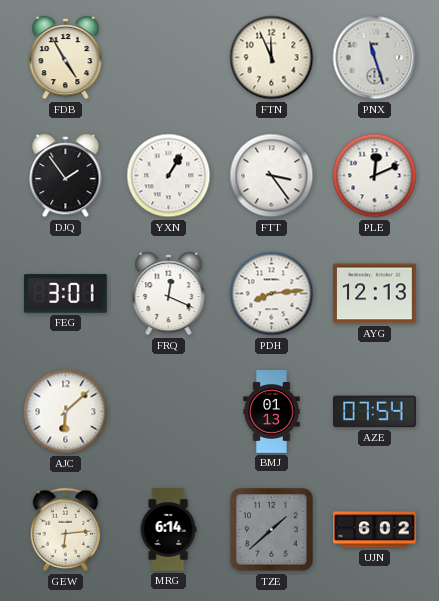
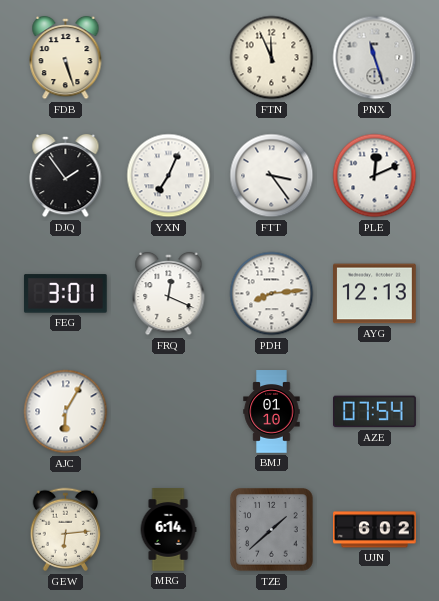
FDB: 4:55 -> 5:27 (66, 58)
YXN: 1:05 -> 7:04 (169, 176)
AJC: 6:08 -> 6:05 (66, 412)
BMJ: 01:13 -> 01:10 (272, 412)
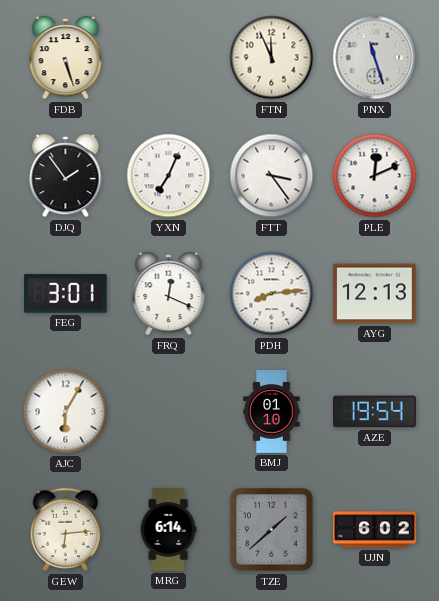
AZE: 07:54 -> 19:54 (375, 412)
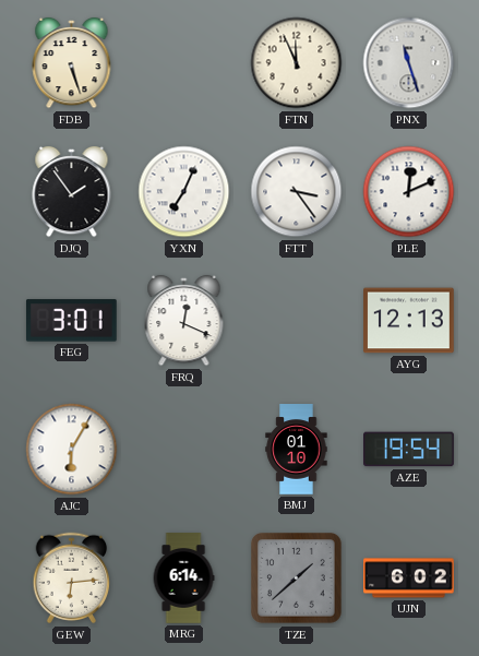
PDH: 8:14 -> none (272, 294)
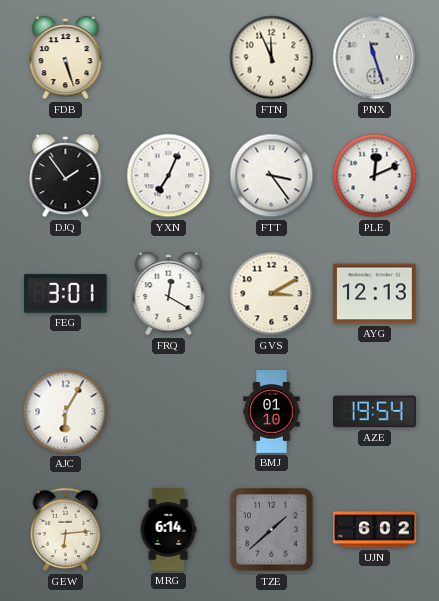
FRQ: 12:19 -> 12:20 (169, 294)
GVS: none -> 3:10 (272, 294)
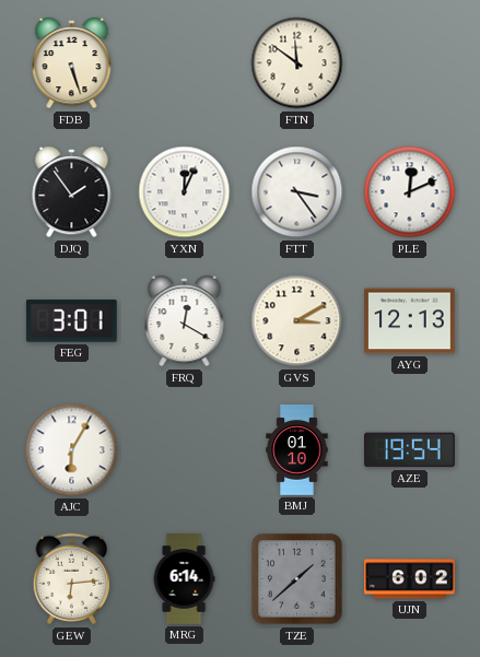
FTN: 11:56 -> 11:51 (297, 63)
PNX: 11:27 -> none (375, 58)
YXN: 7:04 -> 12:04 (185, 192)
